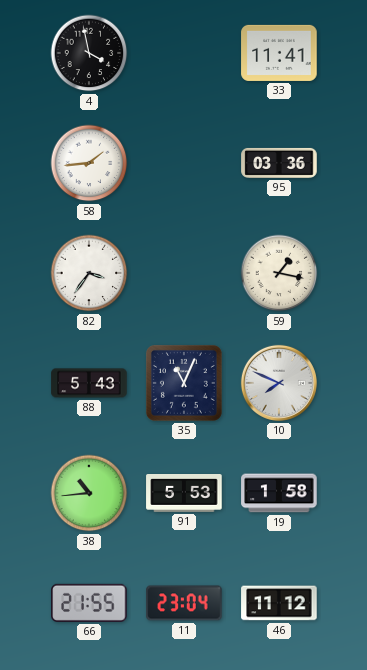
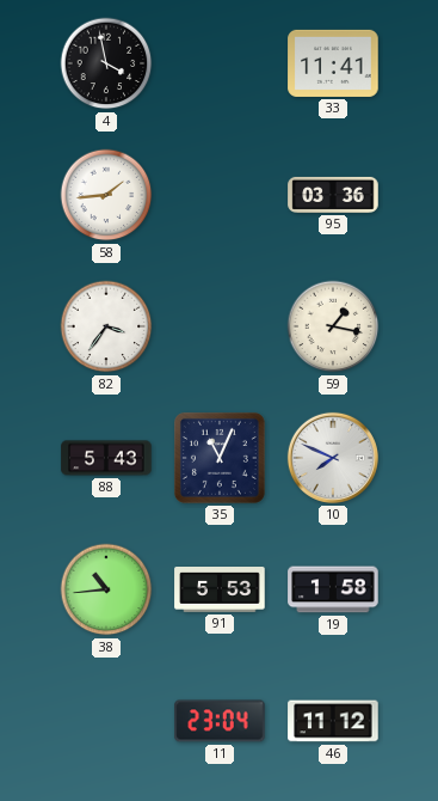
66: 21:55 -> none (89, 603)
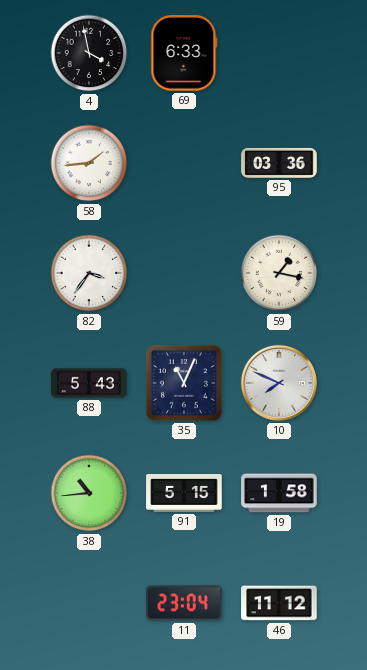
69: none -> 6:33 (184, 53)
33: 11:41 -> none (333, 63)
91: 5:53 -> 5:15 (184, 494)
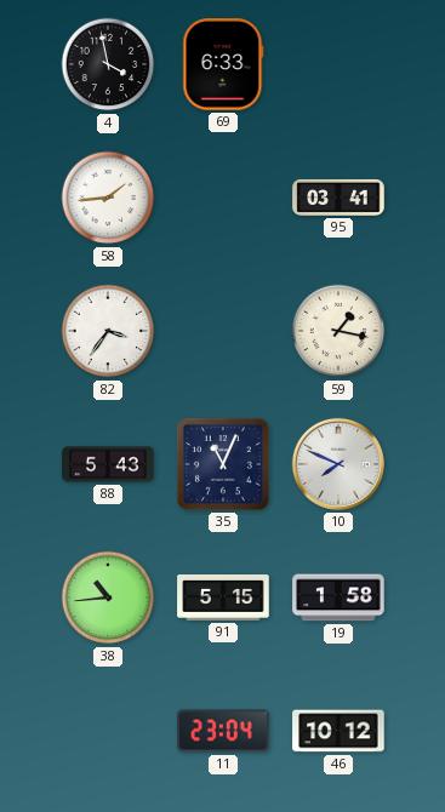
95: 03:36 -> 03:41 (338, 198)
46: 11:12 -> 10:12 (338, 731)
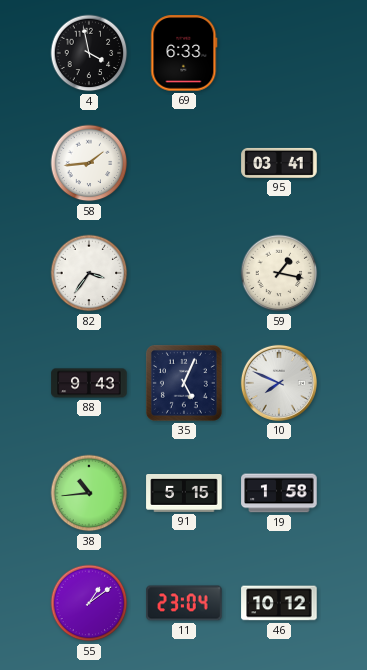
88: 5:43 -> 9:43 (89, 383)
35: 11:04 -> 5:04 (184, 383)
55: none -> 1:09 (89, 603)
